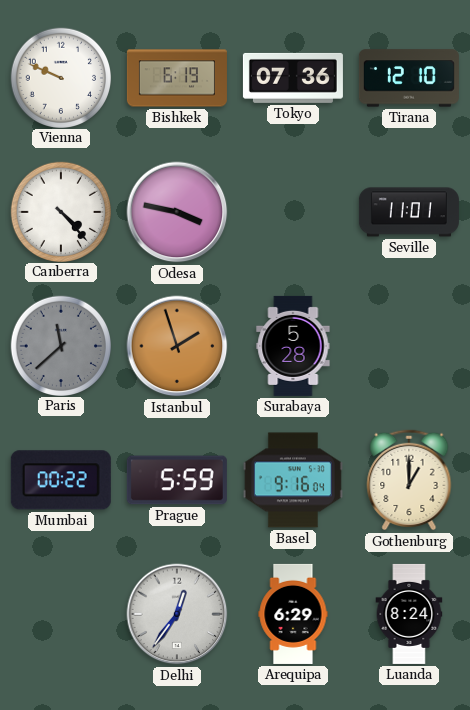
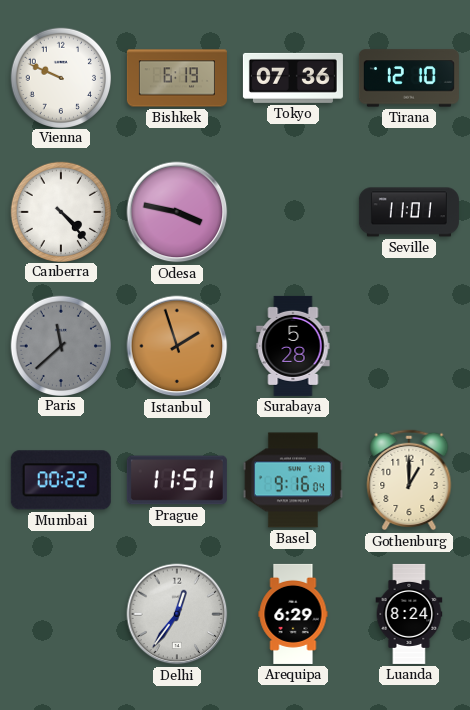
Prague: 5:59 -> 11:51 (177, 480)
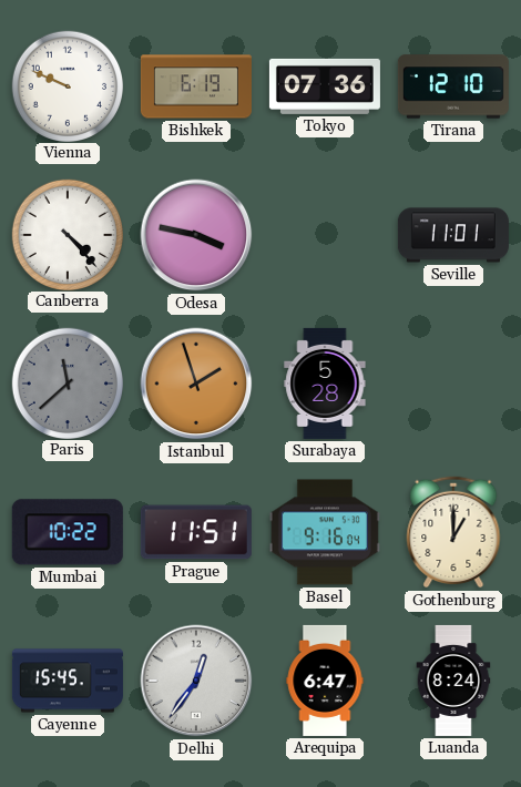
Mumbai: 00:22 -> 10:22 (68, 532)
Cayenne: none -> 15:45 (68, 681)
Arequipa: 6:29 -> 6:47 (325, 681)
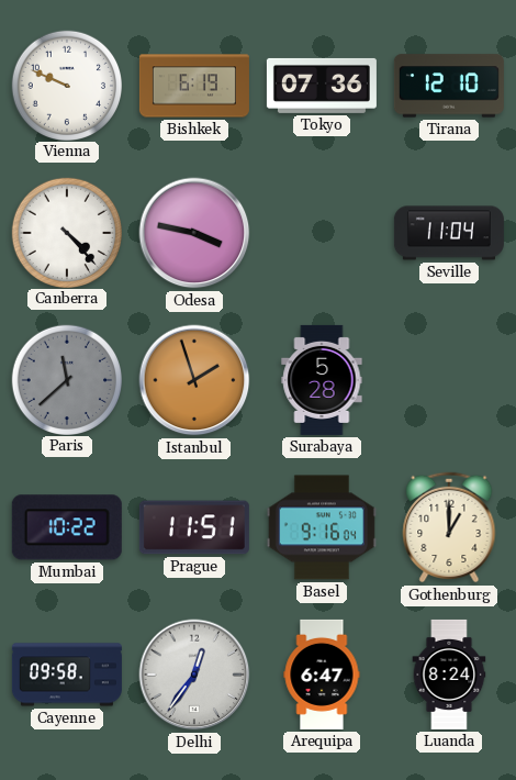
Seville: 11:01 -> 11:04 (449, 233)
Cayenne: 15:45 -> 09:58 (67, 675)
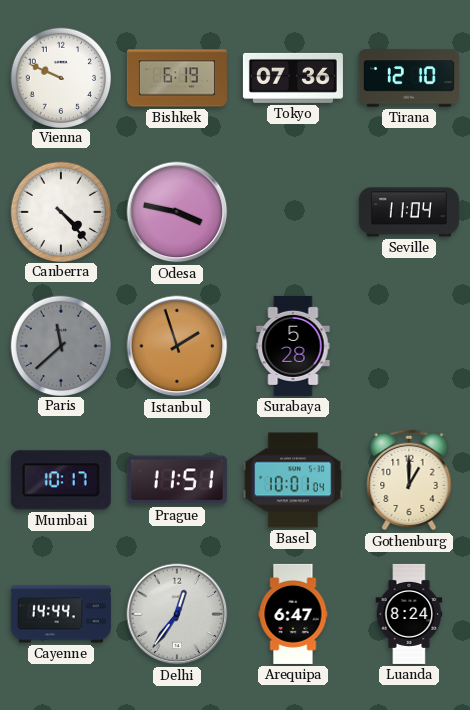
Mumbai: 10:22 -> 10:17 (61, 480)
Basel: 9:16 -> 10:01 (293, 480)
Cayenne: 09:58 -> 14:44 (61, 614)
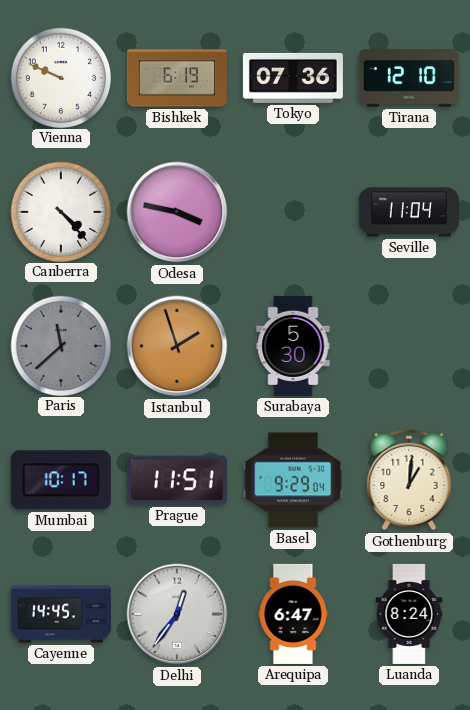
Surabaya: 5:28 -> 5:30 (293, 346)
Basel: 10:01 -> 9:29 (293, 480)
Gothenburg: 1:00 -> 1:01 (409, 480)
Cayenne: 14:44 -> 14:45 (61, 614)
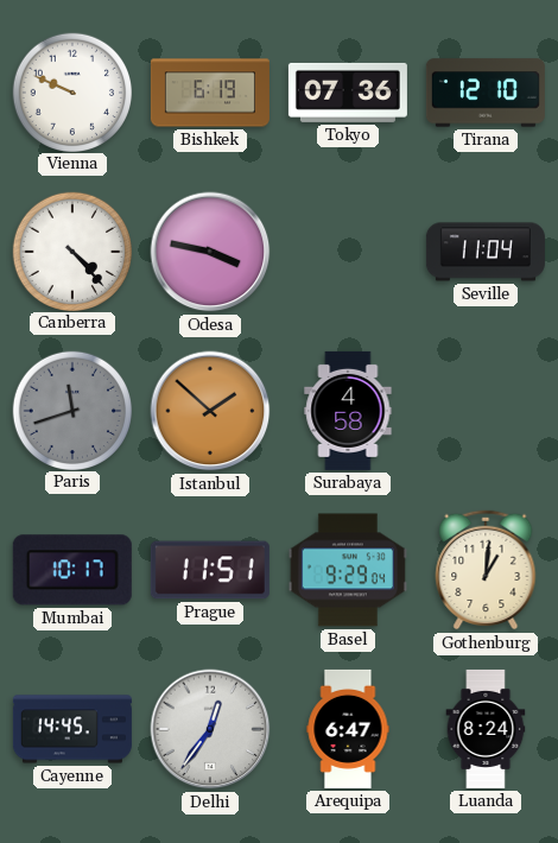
Paris: 11:38 -> 11:42 (71, 410)
Istanbul: 1:57 -> 1:52 (210, 411)
Surabaya: 5:30 -> 4:58 (348, 411)
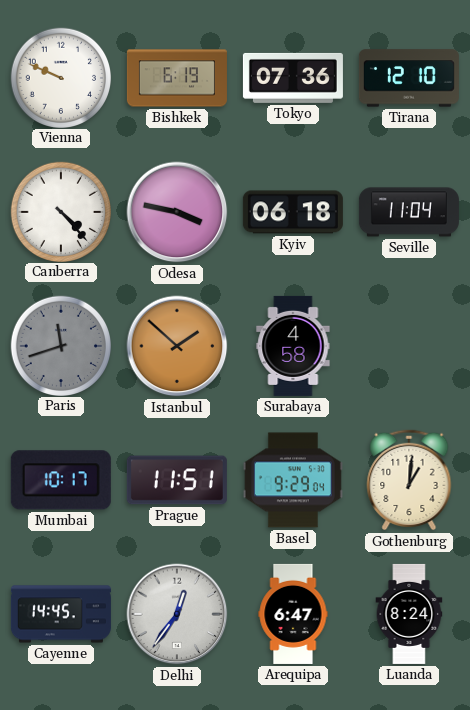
Kyiv: none -> 06:18 (293, 212)
